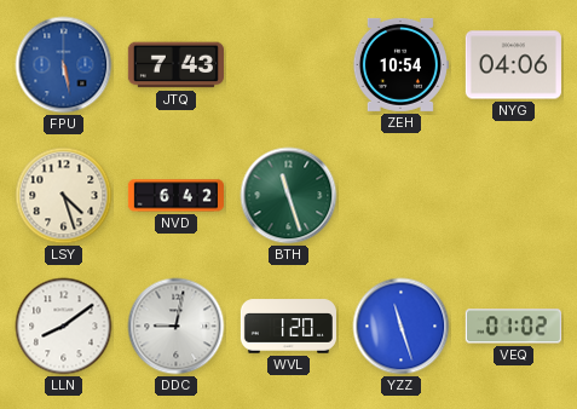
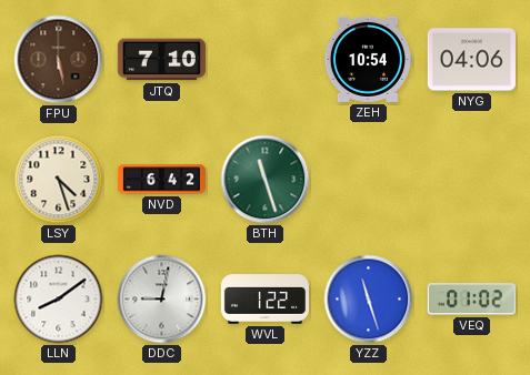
FPU dial: blue -> brown (59, 60)
JTQ: 7:43 -> 7:10 (161, 60)
WVL: 1:20 -> 1:22 (264, 300)
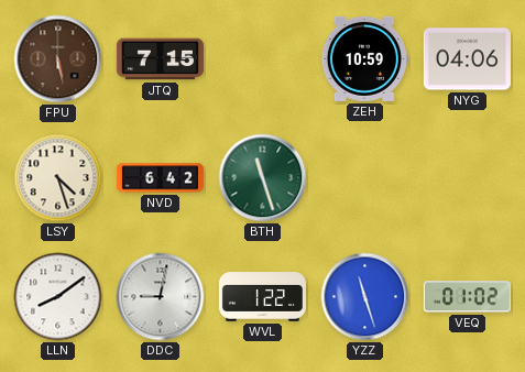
JTQ: 7:10 -> 7:15 (160, 59)
ZEH: 10:54 -> 10:59 (364, 58)
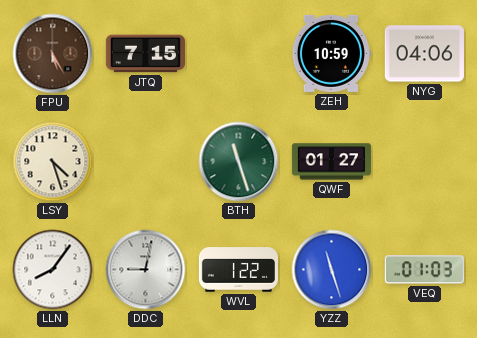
FPU: 5:28 -> 5:25 (53, 54)
NVD: 6:42 -> none (160, 178)
QWF: none -> 01:27 (331, 162)
LLN: 8:09 -> 8:06 (53, 270)
VEQ: 01:02 -> 01:03 (424, 270)
